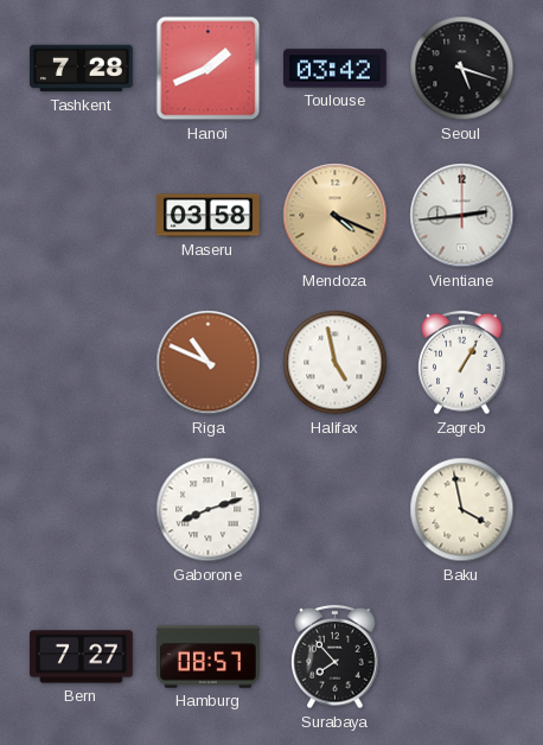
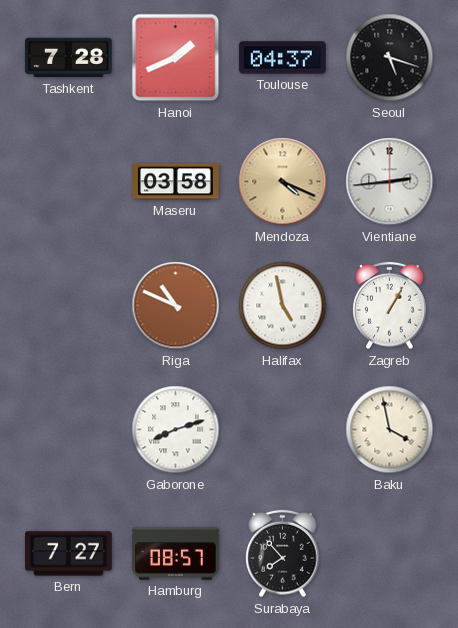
Toulouse: 03:42 -> 04:37 (283, 58)
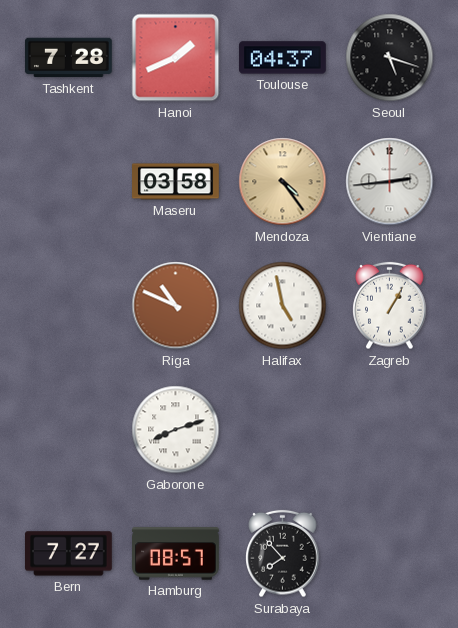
Mendoza: 4:19 -> 4:24 (283, 182)
Baku: 3:58 -> none (390, 430)
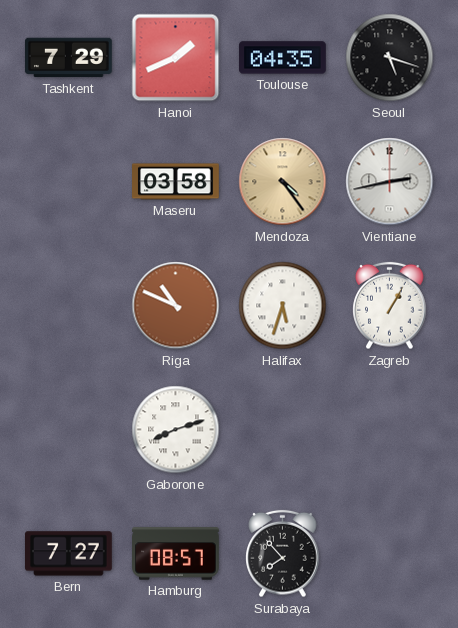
Tashkent: 7:28 -> 7:29 (69, 58)
Toulouse: 04:37 -> 04:35 (283, 58)
Vientiane: 2:44 -> 2:43 (390, 182)
Halifax: 4:58 -> 5:33 (283, 306)
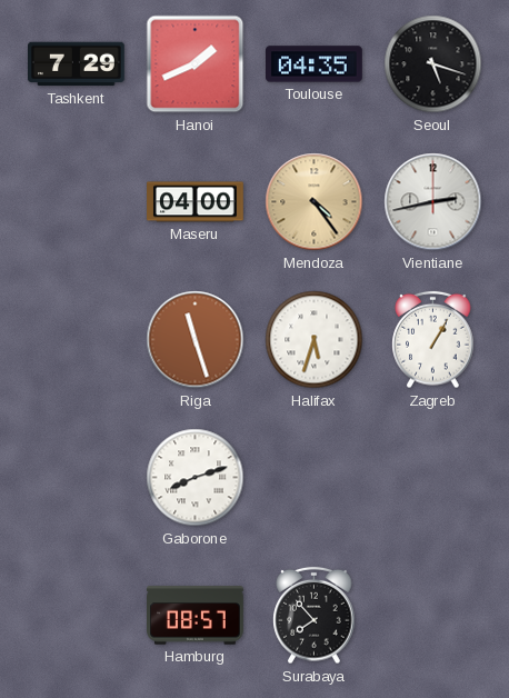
Maseru: 03:58 -> 04:00 (196, 202)
Riga: 10:49 -> 11:27 (196, 340)
Bern: 7:27 -> none (69, 554)
